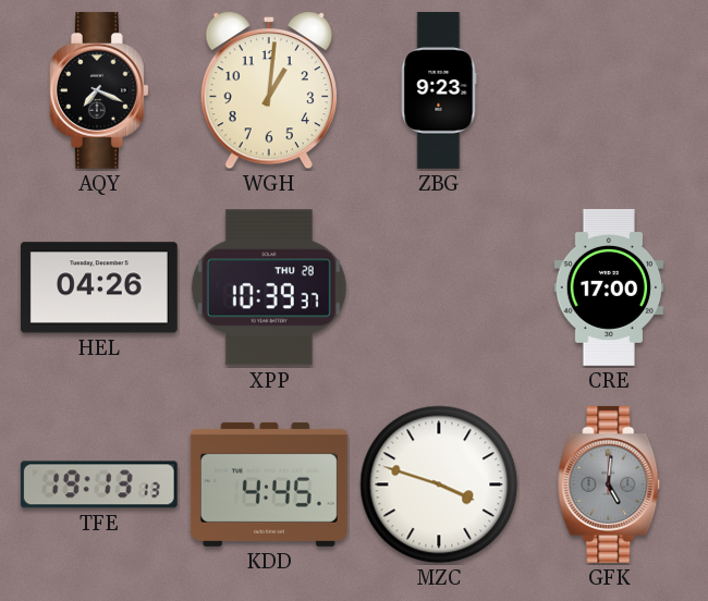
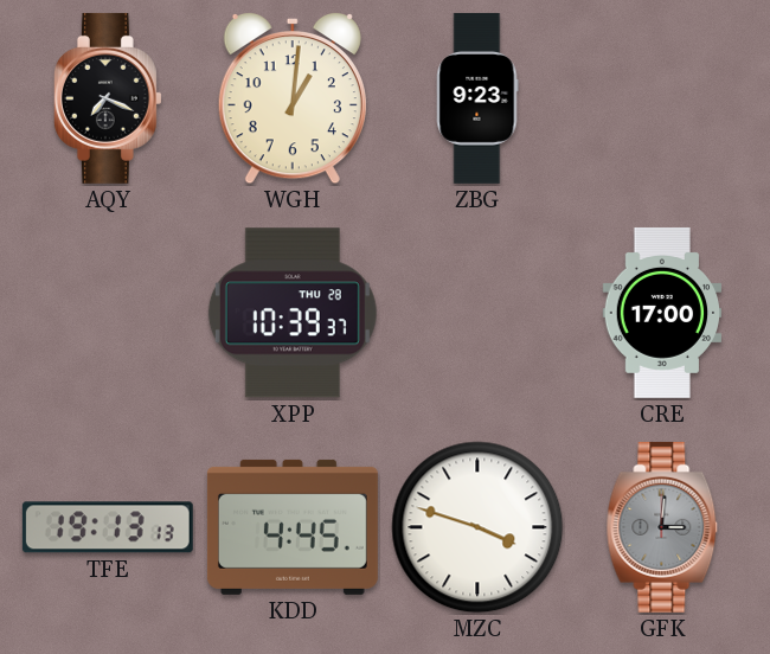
HEL: 04:26 -> none (99, 287)
GFK: 5:01 -> 3:01 (662, 527)
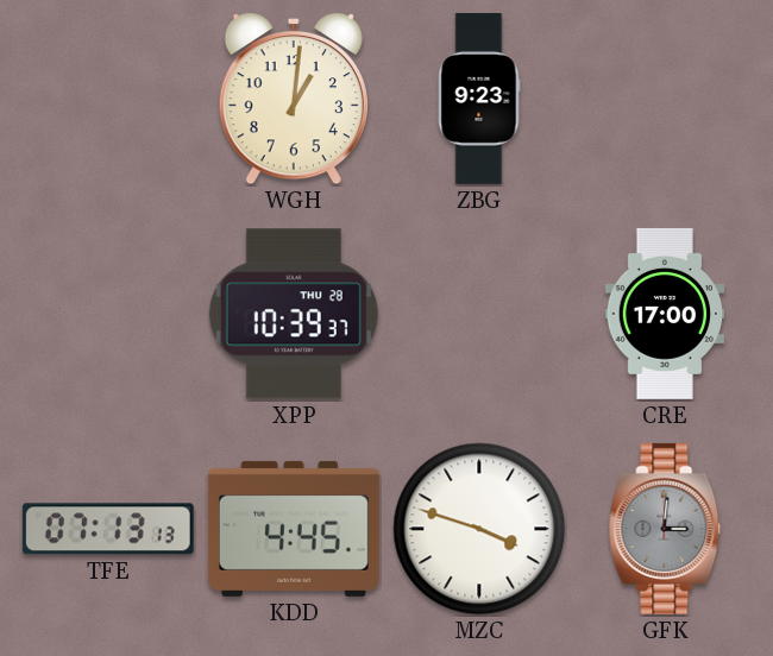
AQY: 7:19 -> none (108, 98)
TFE: 19:13 -> 07:13 (108, 529)
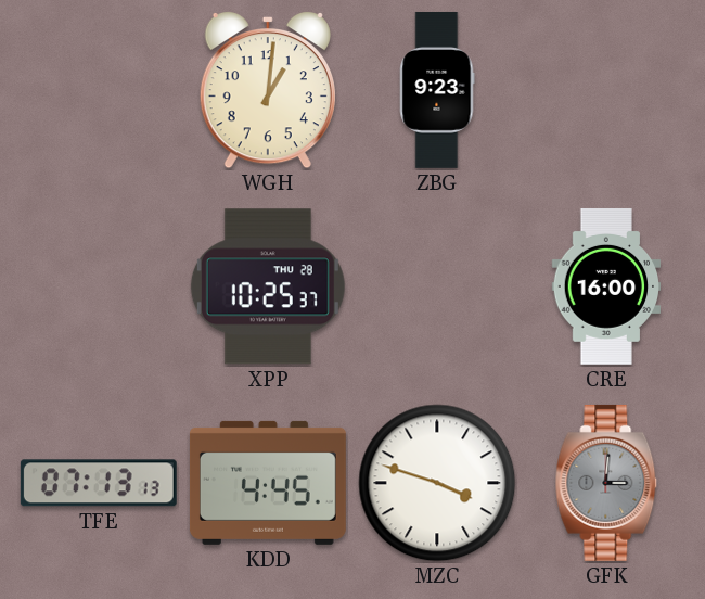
XPP: 10:39 -> 10:25 (268, 286)
CRE: 17:00 -> 16:00 (606, 286)
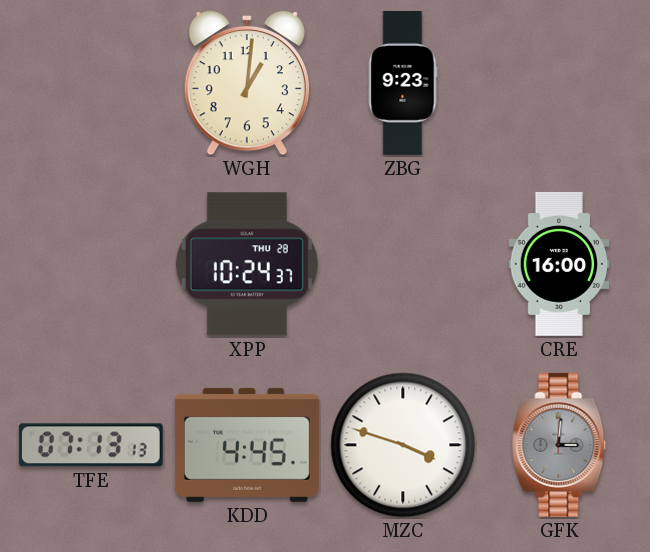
XPP: 10:25 -> 10:24 (247, 264)
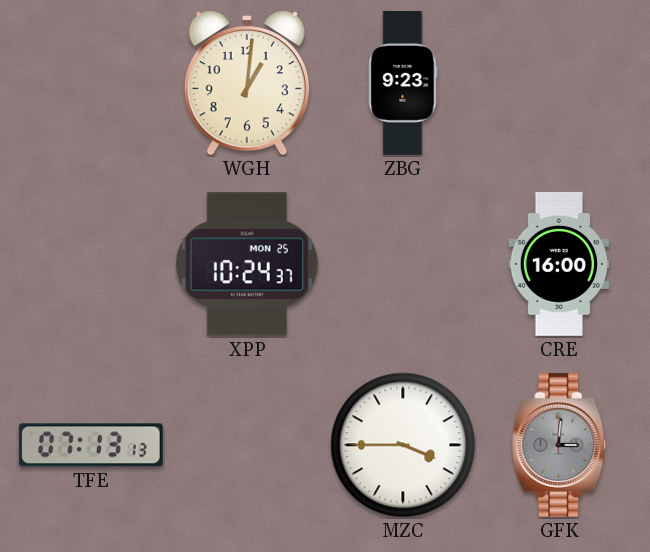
XPP date: THU 28 -> MON 25 (247, 264)
KDD: 4:45 -> none (247, 445)
MZC: 3:48 -> 3:45 (403, 445)
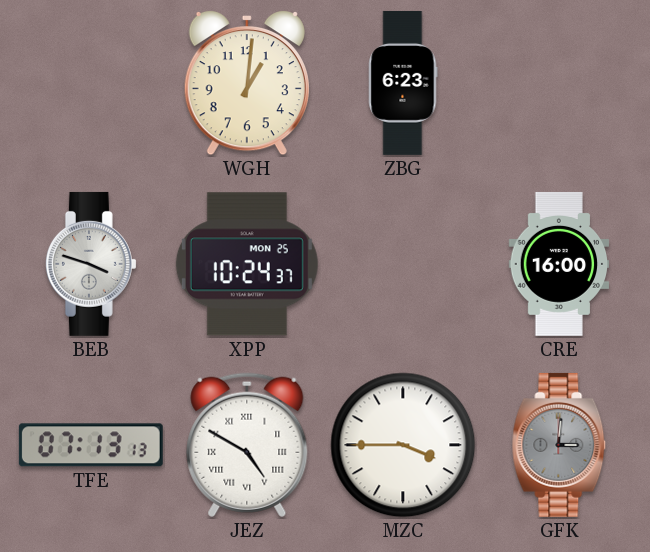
ZBG: 9:23 -> 6:23 (403, 83)
BEB: none -> 3:48 (91, 264)
JEZ: none -> 4:50 (247, 445)
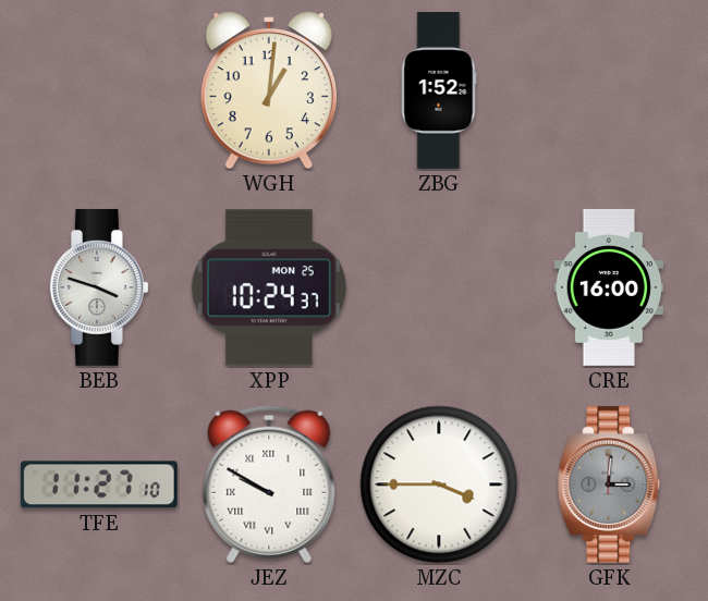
ZBG: 6:23 -> 1:52 (439, 90)
TFE: 07:13 -> 11:27 (99, 485)
JEZ: 4:50 -> 9:50 (269, 485)
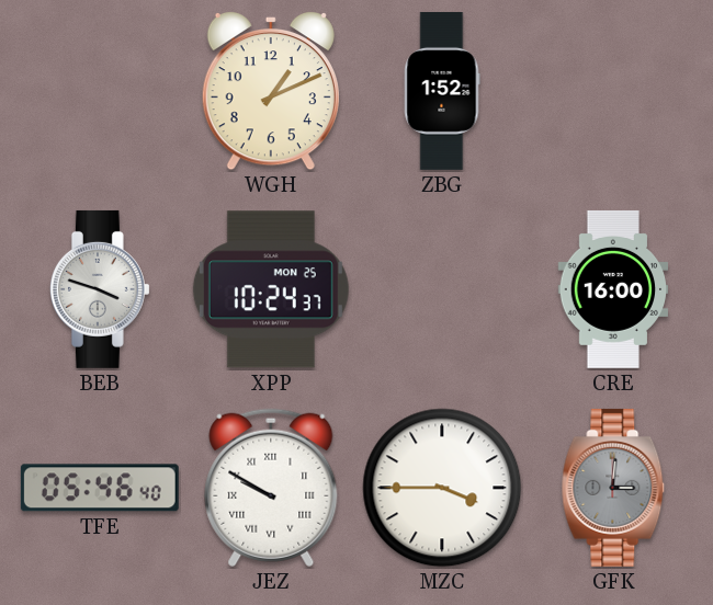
WGH: 1:01 -> 1:11 (271, 92)
TFE: 11:27 -> 05:46 (100, 488)
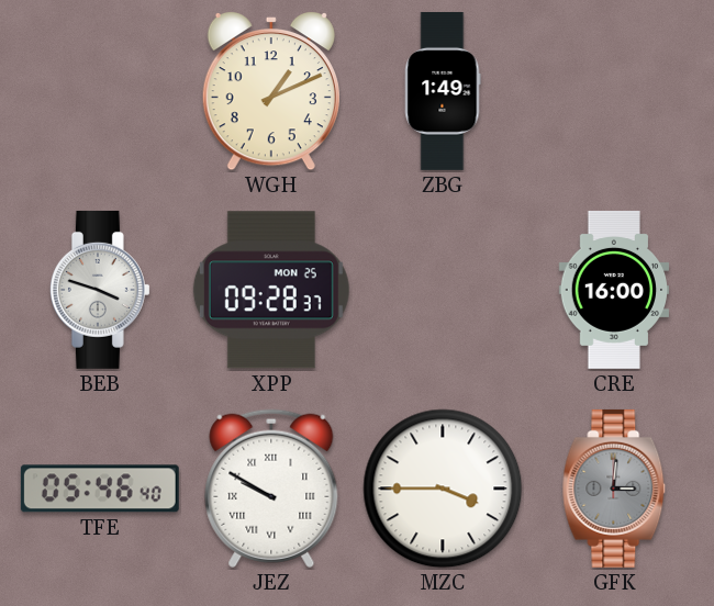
ZBG: 1:52 -> 1:49 (443, 91)
XPP: 10:24 -> 09:28 (271, 290)
